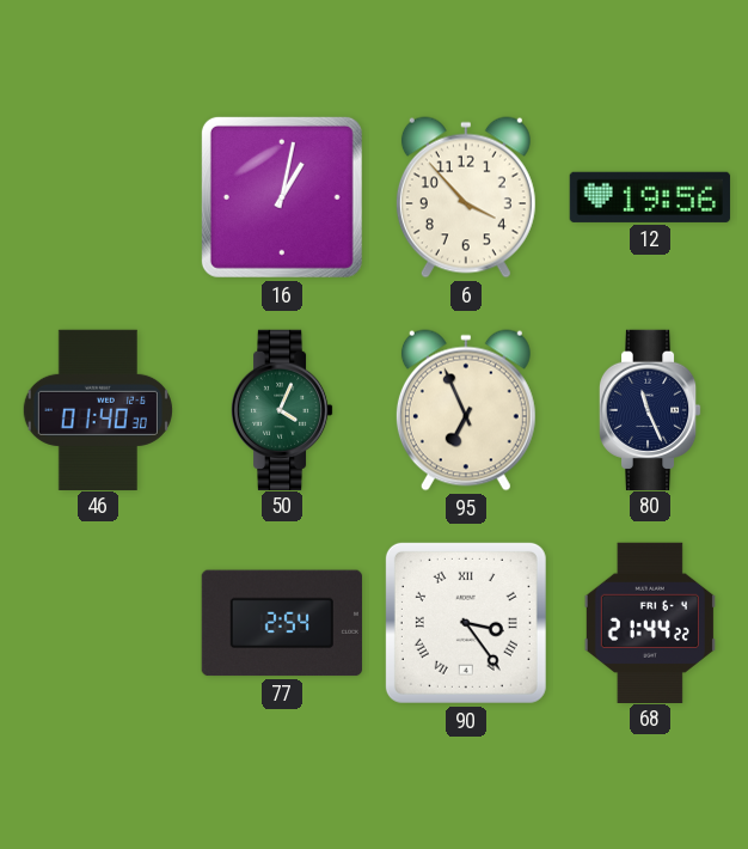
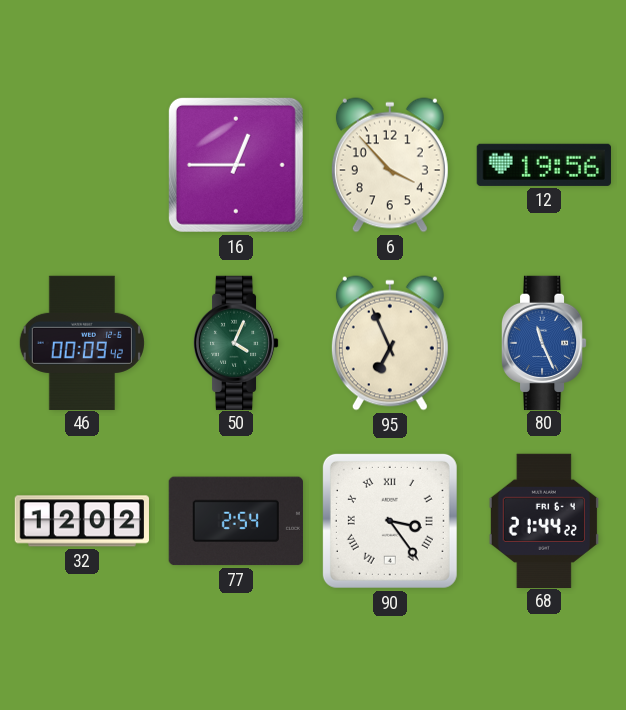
16: 1:02 -> 12:45 (236, 165)
46: 01:40 -> 00:09 (82, 342)
80 dial: navy -> blue (544, 342)
32: none -> 12:02 (82, 521)
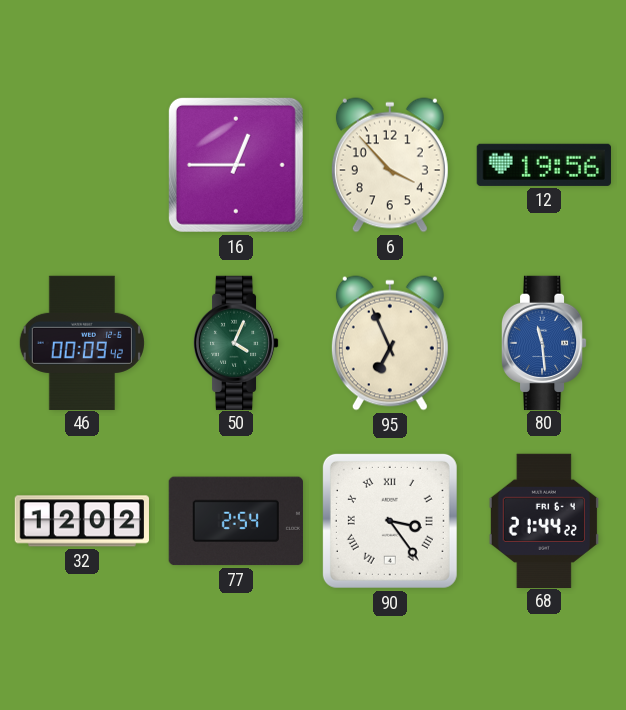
80: 11:26 -> 11:29 (544, 342)
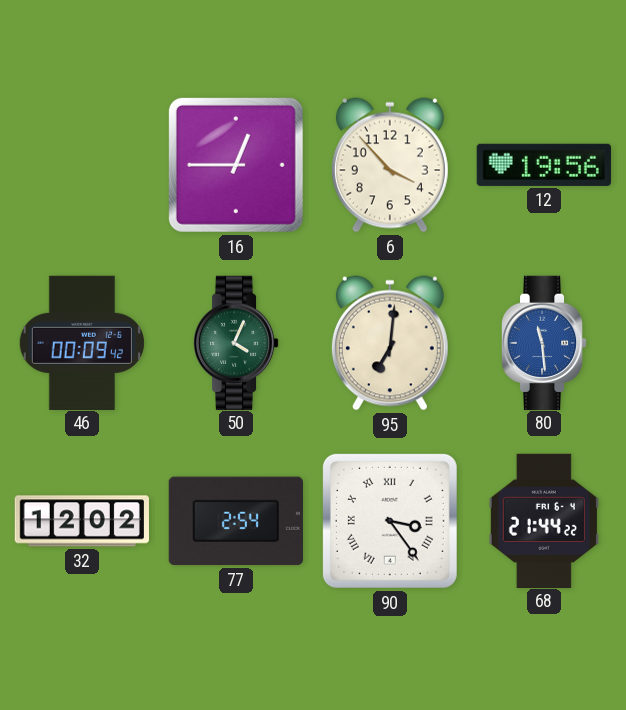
95: 6:56 -> 7:01 (390, 343)
